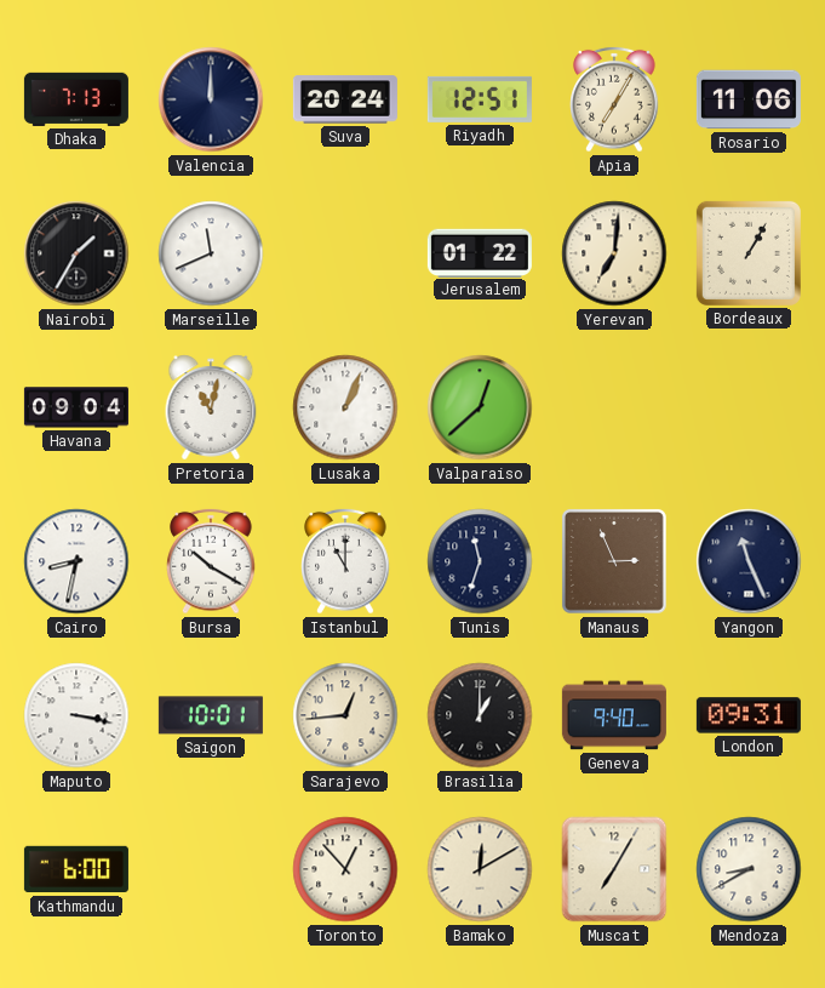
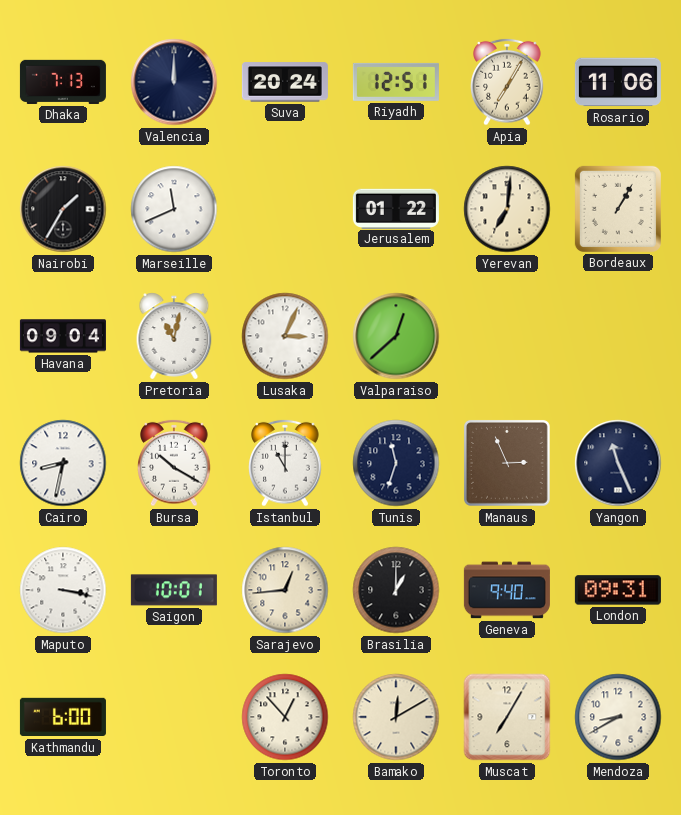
Lusaka: 1:04 -> 3:04 (285, 336)
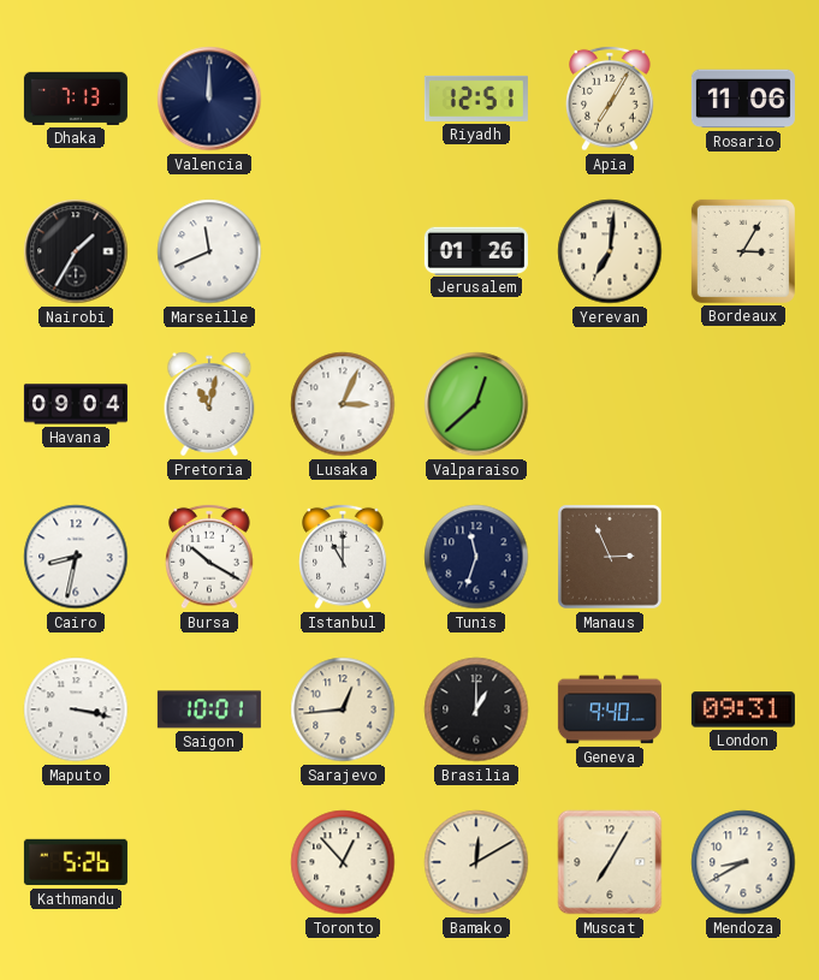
Suva: 20:24 -> none (285, 82)
Jerusalem: 01:22 -> 01:26 (476, 250)
Bordeaux: 1:05 -> 3:05 (743, 251)
Yangon: 11:26 -> none (618, 463)
Kathmandu: 6:00 -> 5:26 (76, 862)
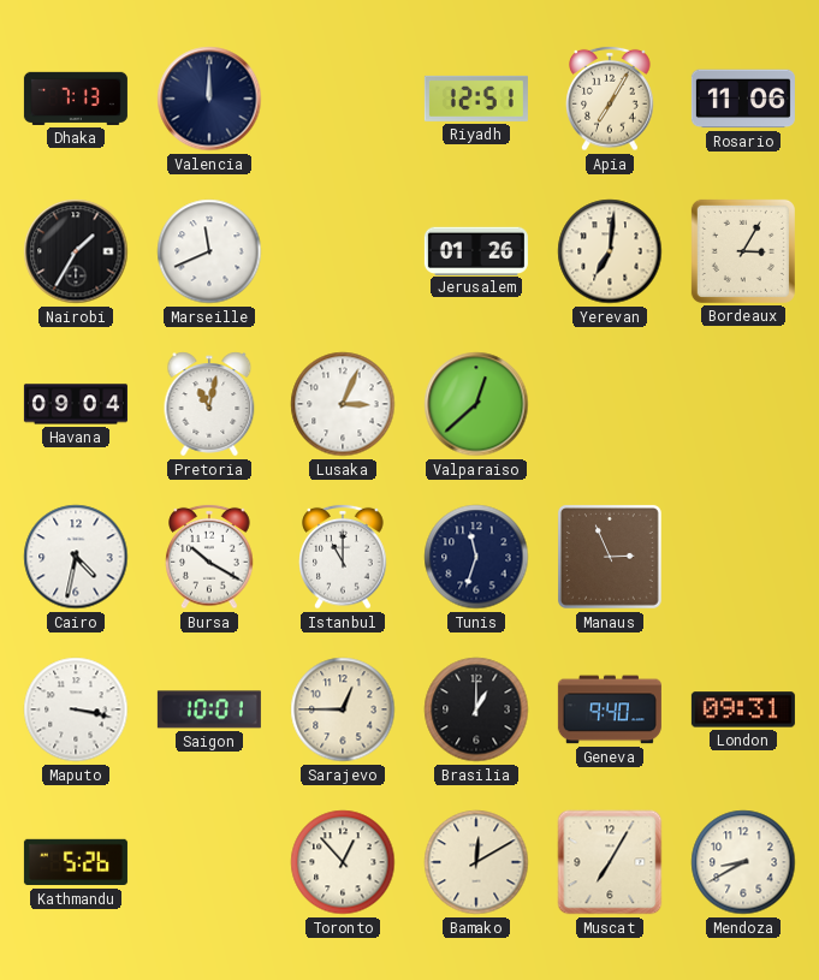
Cairo: 8:32 -> 4:32 (76, 557)
Sarajevo: 12:44 -> 12:45 (343, 709)
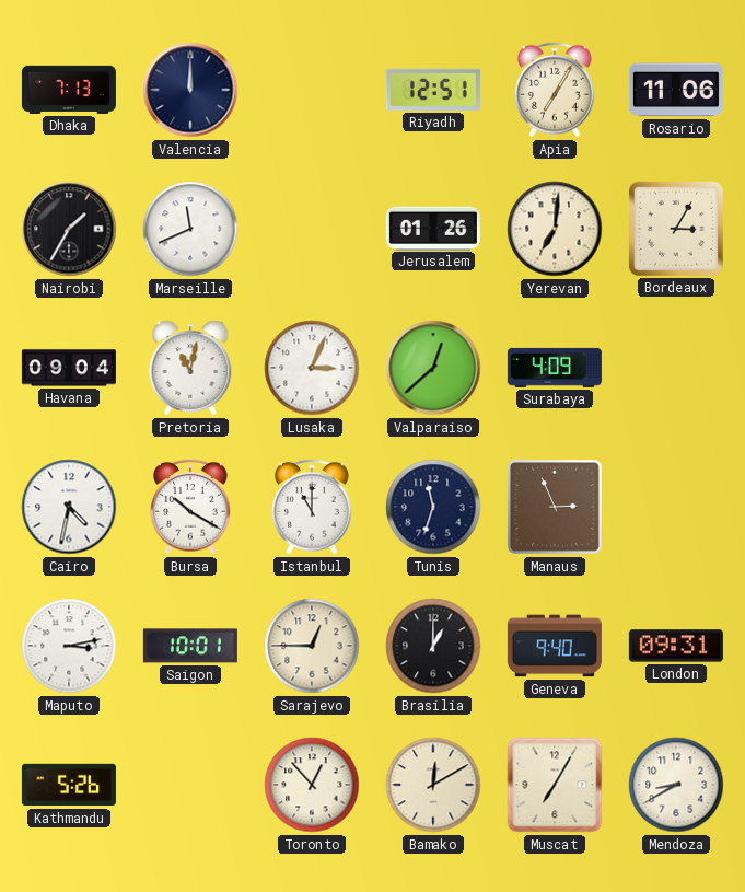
Surabaya: none -> 4:09 (555, 368)
Maputo: 3:17 -> 3:13 (69, 646)
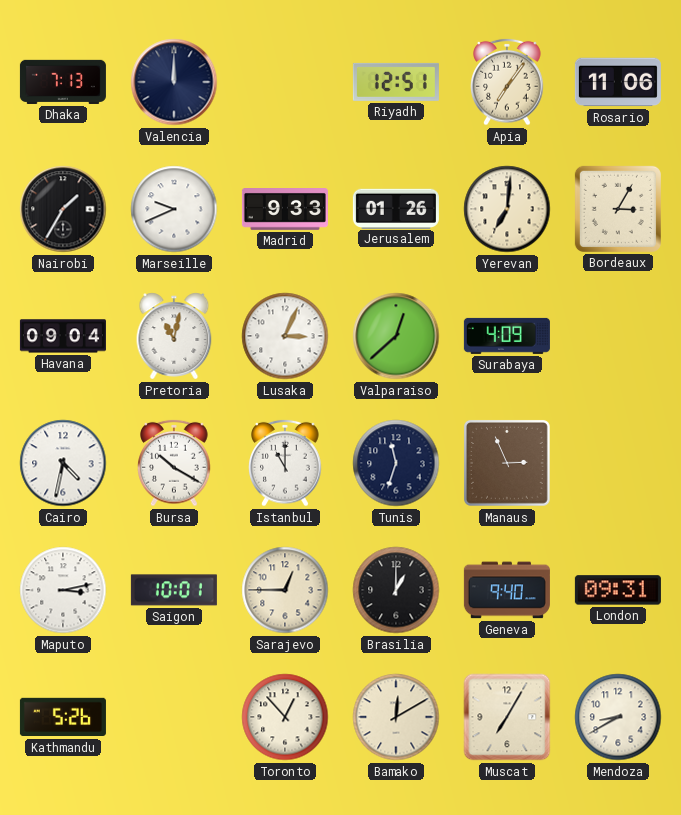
Apia: 7:05 -> 7:06 (507, 82)
Marseille: 11:41 -> 9:41 (174, 209)
Madrid: none -> 9:33 (285, 210)
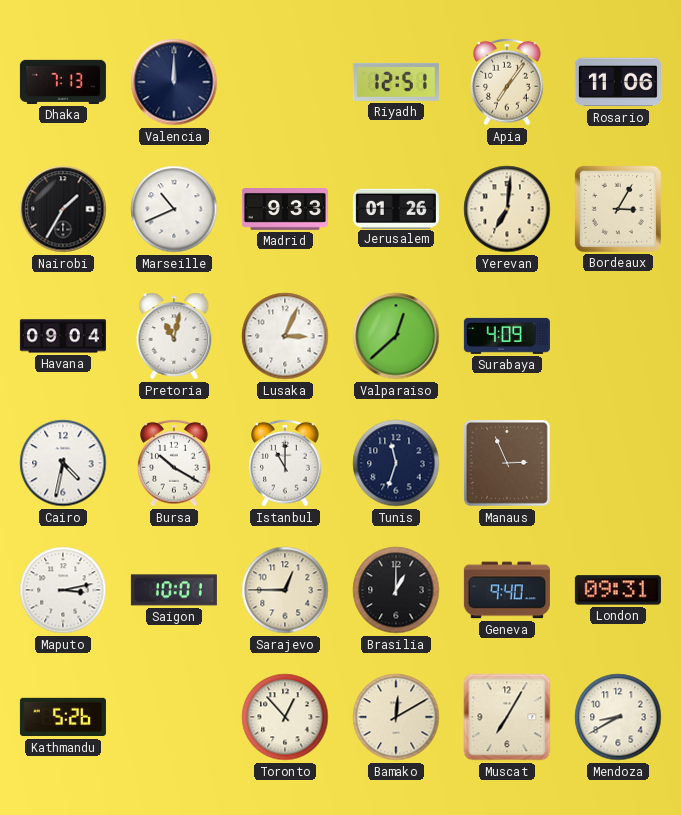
Marseille: 9:41 -> 10:41 (174, 209)
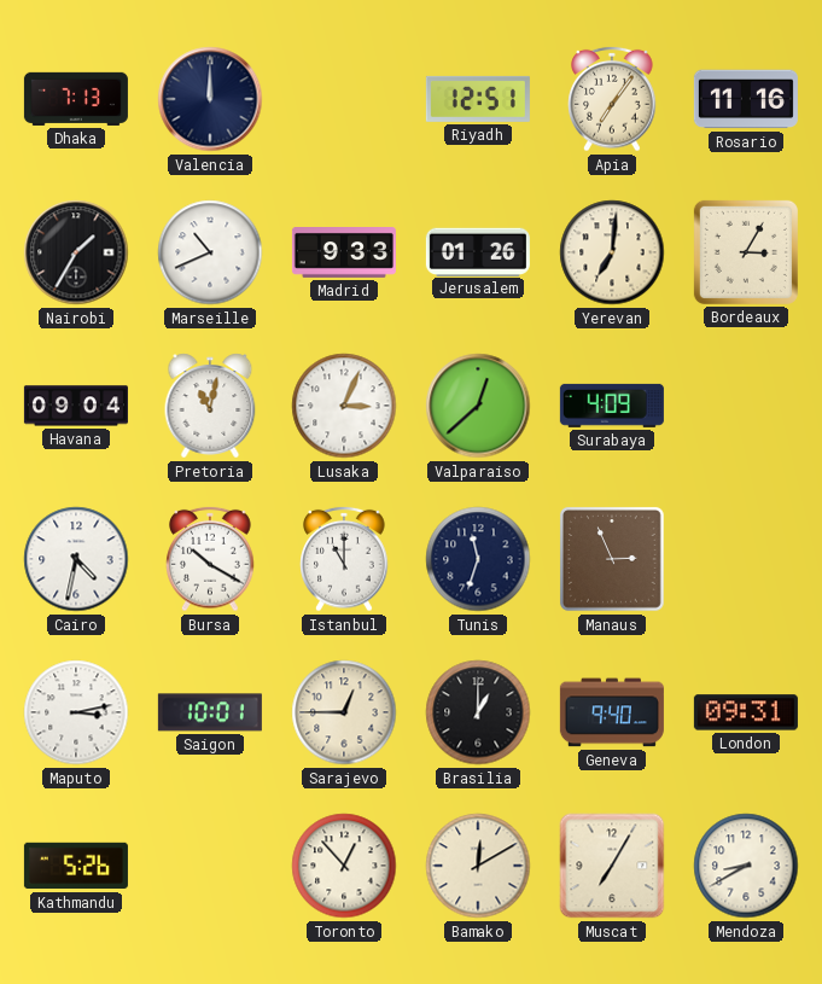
Rosario: 11:06 -> 11:16 (746, 99)
